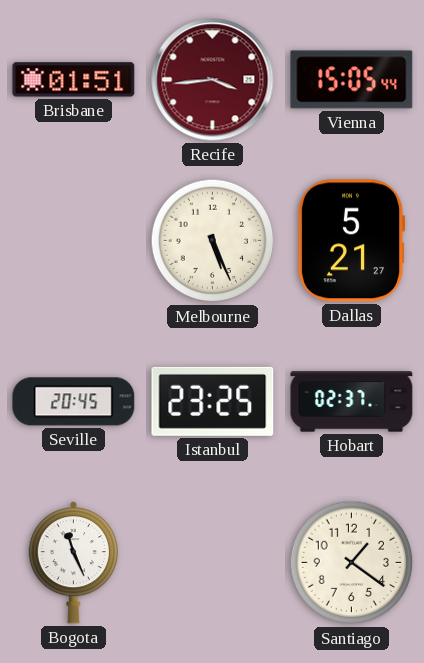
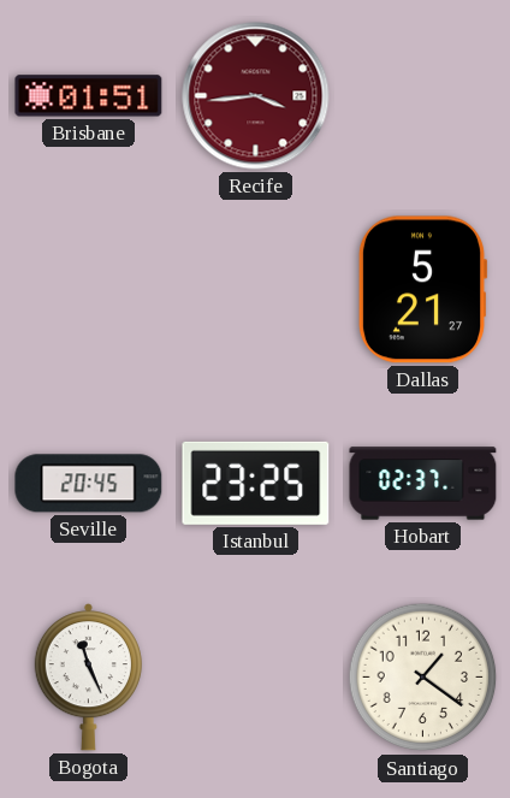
Vienna: 15:05 -> none (352, 80)
Melbourne: 5:26 -> none (213, 241)
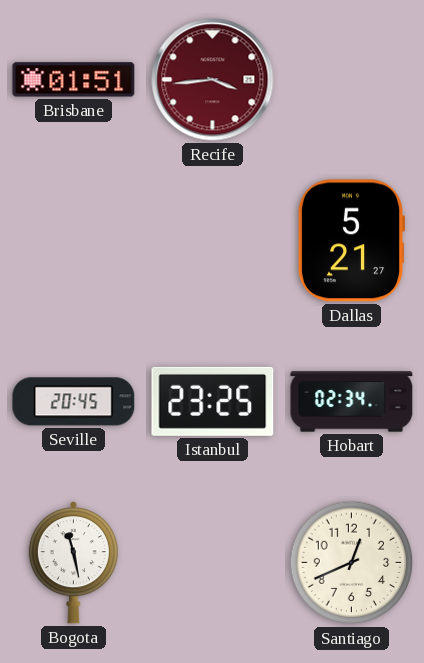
Hobart: 02:37 -> 02:34 (352, 402)
Bogota: 11:26 -> 11:28 (73, 563)
Santiago: 1:21 -> 12:41 (352, 563)
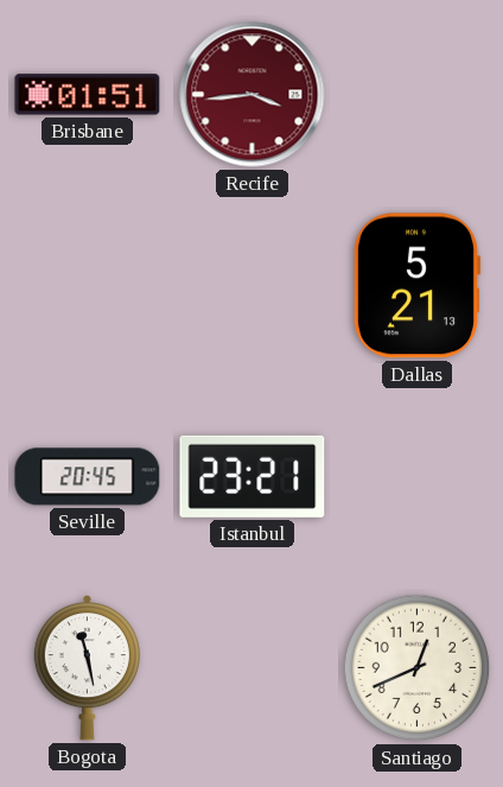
Dallas: 5:21:27 -> 5:21:13 (416, 286)
Istanbul: 23:25 -> 23:21 (253, 476)
Hobart: 02:34 -> none (352, 402)
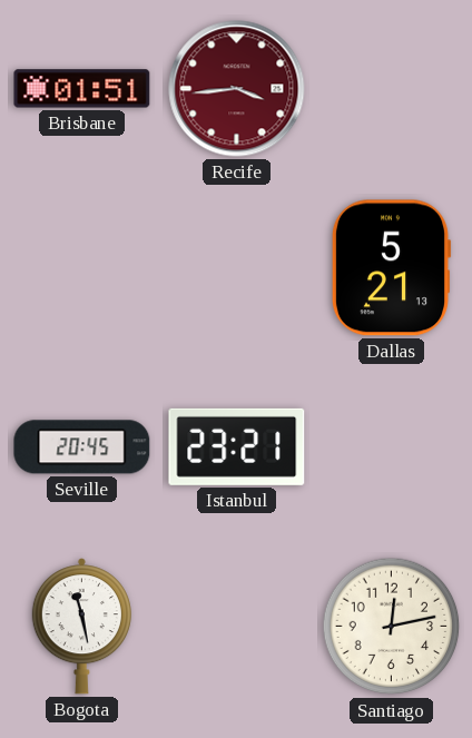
Santiago: 12:41 -> 12:13 (392, 627)
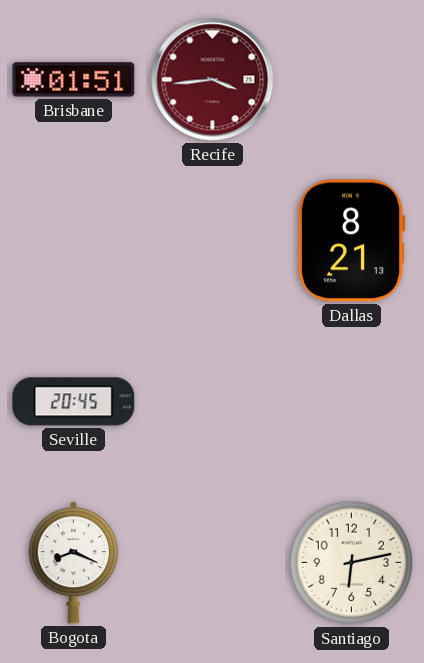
Dallas: 5:21 -> 8:21 (351, 241)
Istanbul: 23:21 -> none (237, 446)
Bogota: 11:28 -> 8:19 (73, 563)
Santiago: 12:13 -> 6:13 (352, 563)
